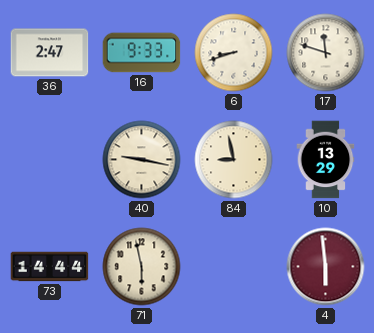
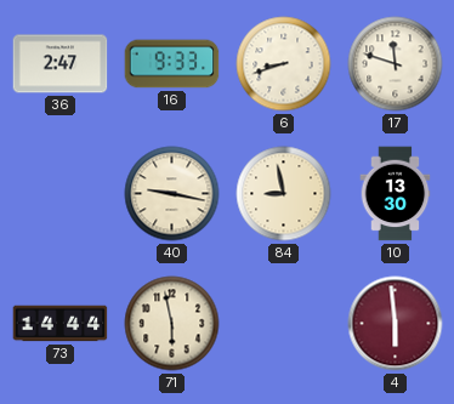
10: 13:29 -> 13:30 (396, 194)
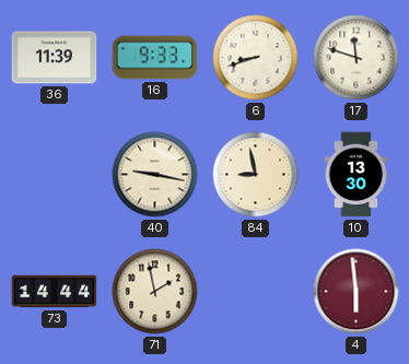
36: 2:47 -> 11:39 (55, 58)
71: 5:58 -> 1:58 (155, 292)
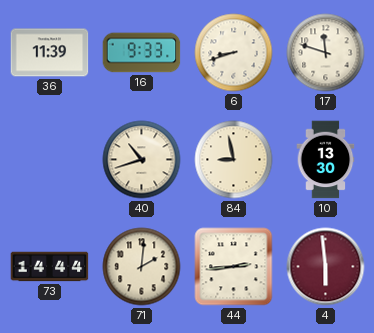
40: 9:17 -> 10:42 (142, 160)
71: 1:58 -> 2:01 (142, 267)
44: none -> 2:44 (234, 267)
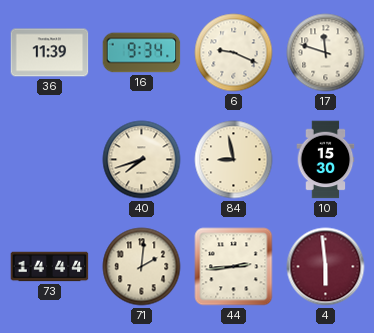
16: 9:33 -> 9:34 (142, 53)
6: 8:42 -> 9:19 (234, 53)
40: 10:42 -> 7:42 (142, 160)
10: 13:30 -> 15:30 (326, 160)
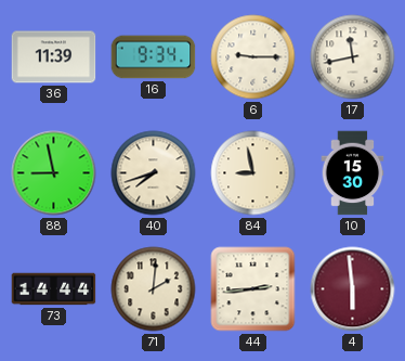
6: 9:19 -> 9:15 (253, 57)
17: 11:48 -> 11:43 (353, 57)
88: none -> 8:58 (54, 173)
